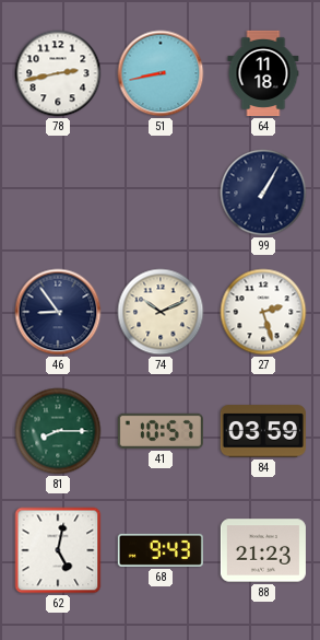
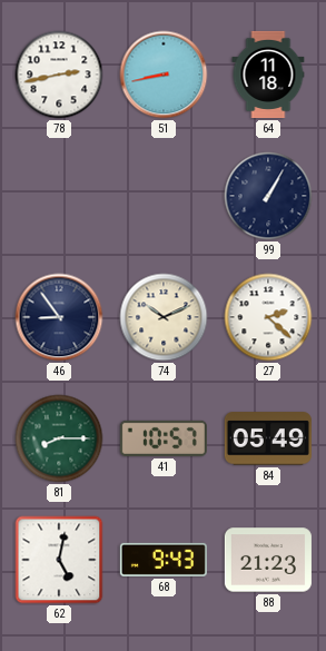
27: 2:27 -> 2:22 (268, 317)
84: 03:59 -> 05:49 (268, 438)
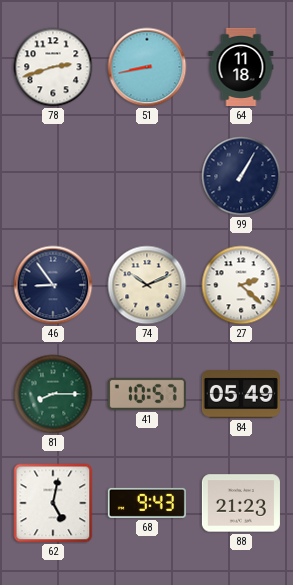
78: 2:43 -> 2:42 (53, 67)
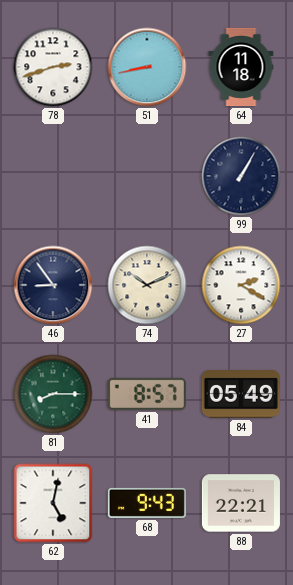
27: 2:22 -> 2:20 (241, 285)
41: 10:57 -> 8:57 (147, 394)
88: 21:23 -> 22:21 (241, 503)
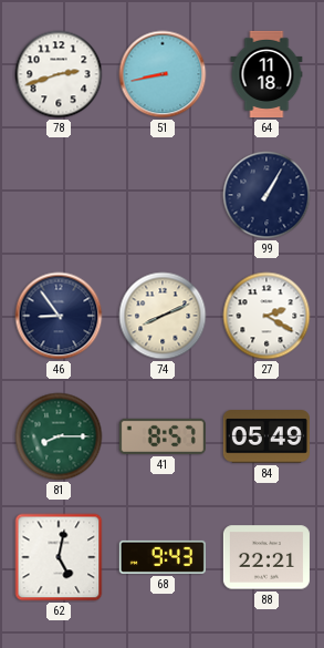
74: 10:11 -> 8:11 (163, 316)
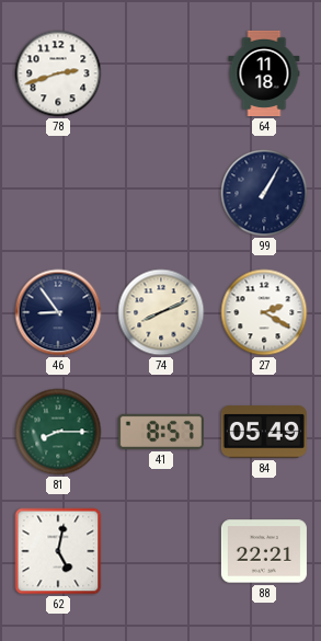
51: 8:43 -> none (163, 74)
68: 9:43 -> none (163, 557)
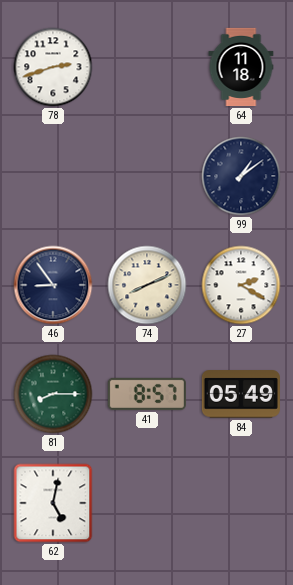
99: 1:05 -> 1:09 (241, 176)
88: 22:21 -> none (264, 551)
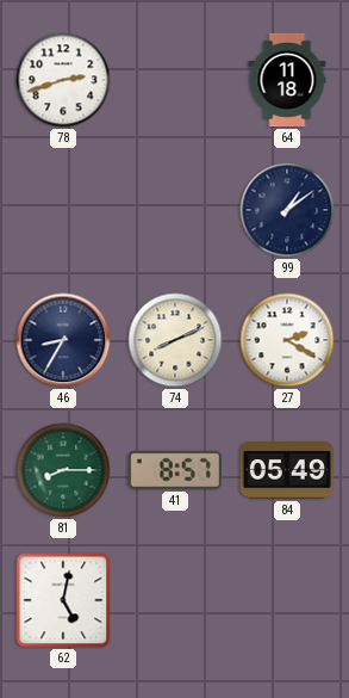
46: 8:54 -> 8:35 (63, 340)
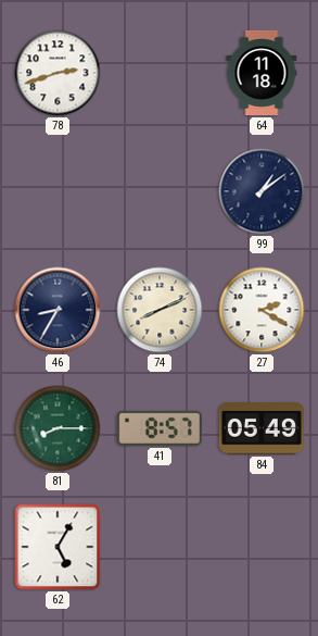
62: 5:02 -> 5:05 (58, 547)
